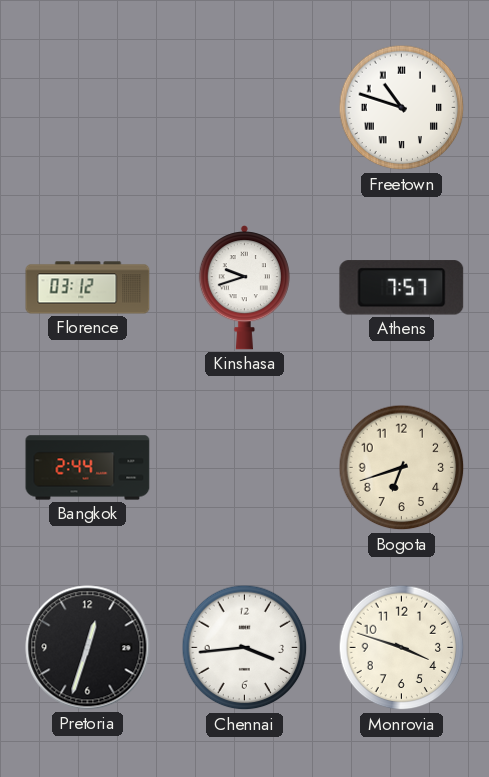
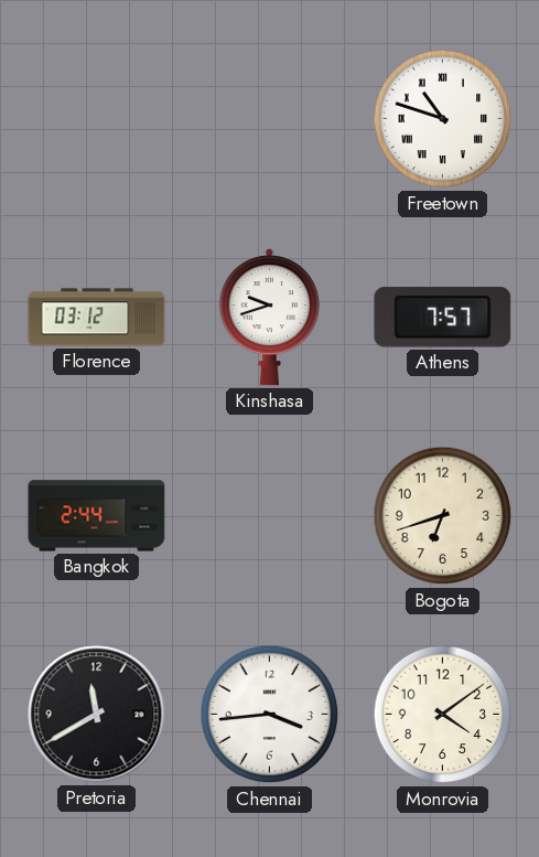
Pretoria: 12:33 -> 11:40 (97, 715)
Monrovia: 3:48 -> 4:09 (443, 715)
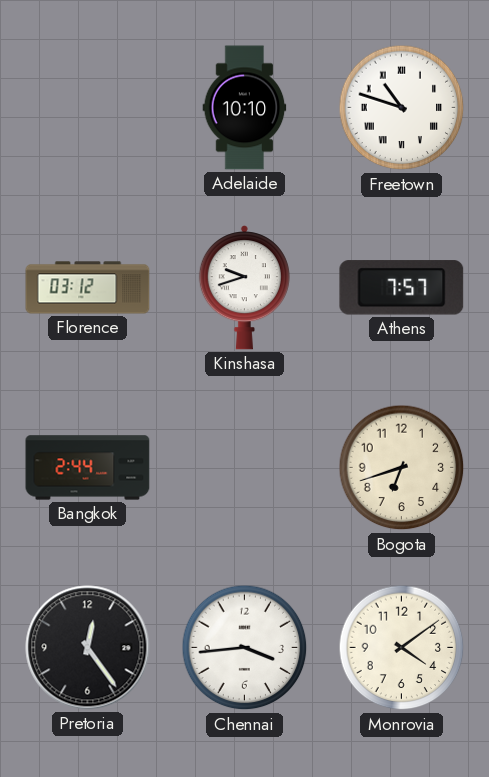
Adelaide: none -> 10:10 (245, 108)
Pretoria: 11:40 -> 12:24 (88, 648)
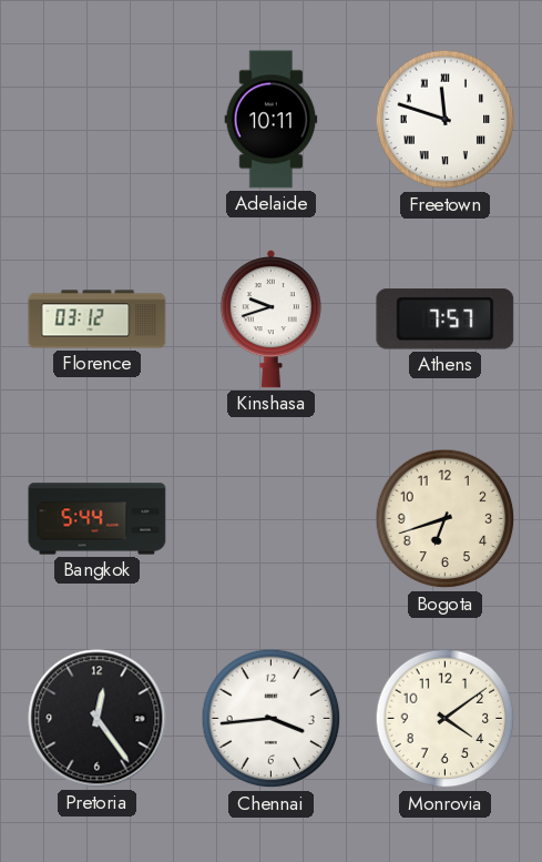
Adelaide: 10:10 -> 10:11 (272, 120)
Freetown: 10:48 -> 11:48 (446, 120)
Bangkok: 2:44 -> 5:44 (98, 519)
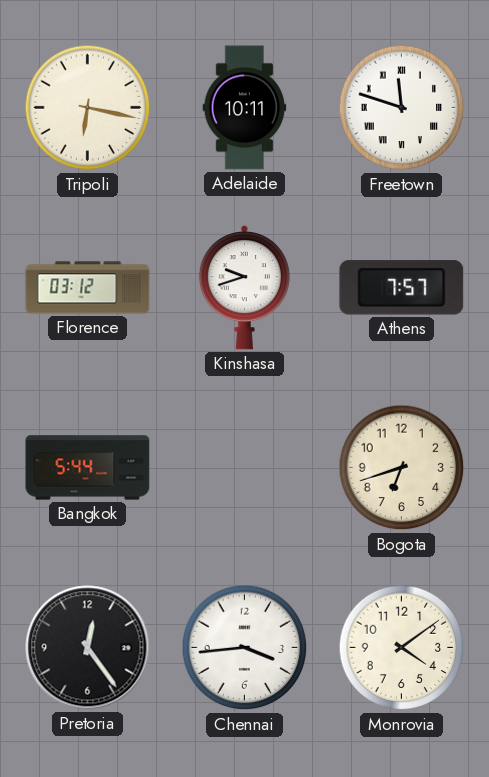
Tripoli: none -> 6:17 (88, 108)
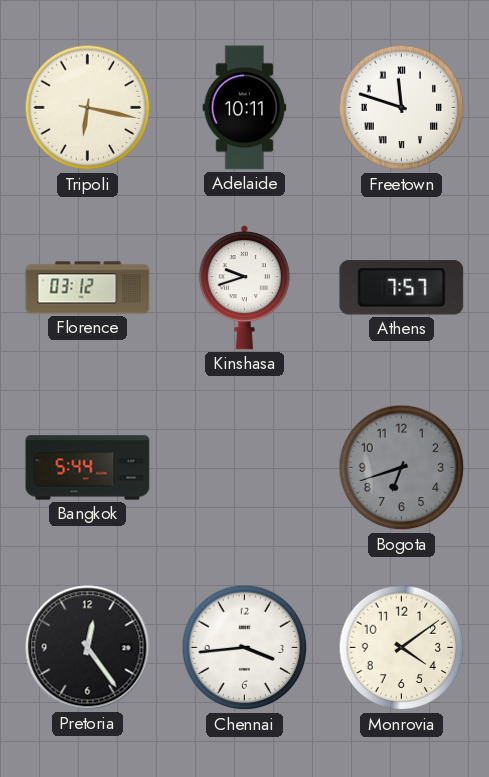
Bogota dial: cream -> grey (402, 468)
